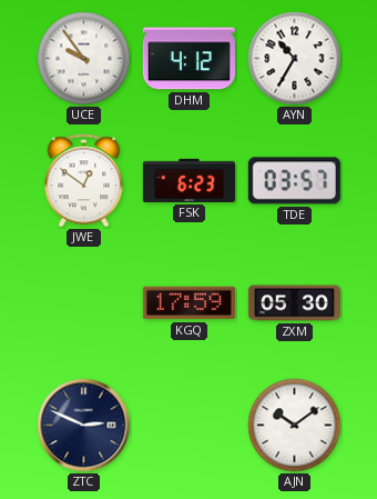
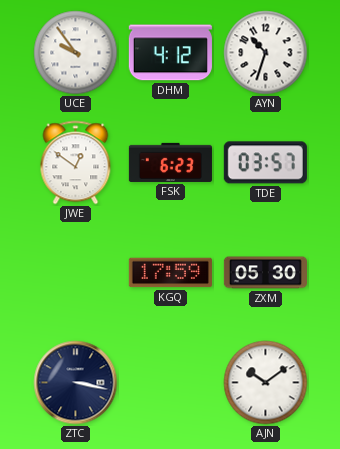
AYN: 10:35 -> 10:33 (266, 53)
ZTC: 2:49 -> 3:17 (76, 383)
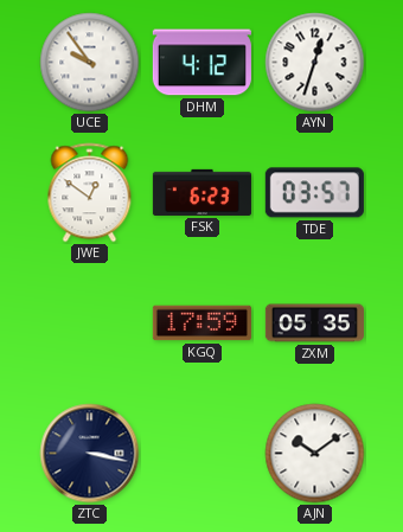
AYN: 10:33 -> 12:33 (315, 63)
ZXM: 05:30 -> 05:35 (314, 323)
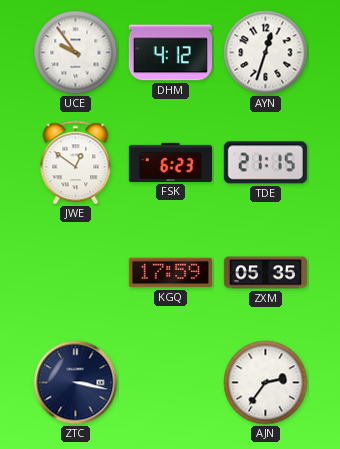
TDE: 03:57 -> 21:15 (265, 163)
AJN: 10:09 -> 2:36 (266, 383)
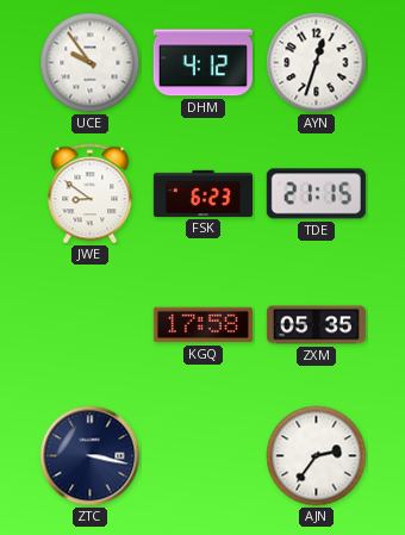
JWE: 12:51 -> 8:51 (91, 194)
KGQ: 17:59 -> 17:58 (202, 325)
